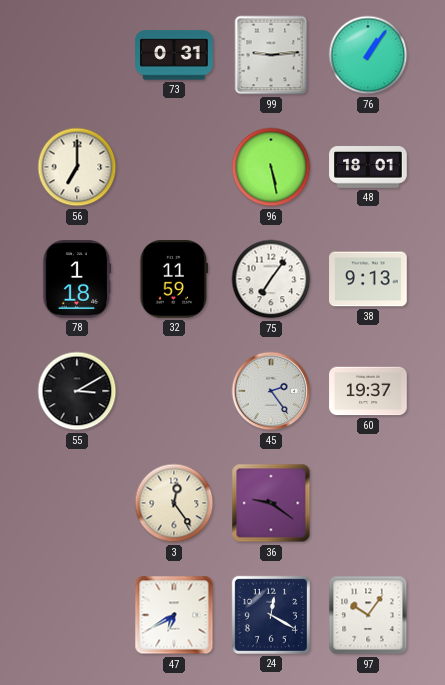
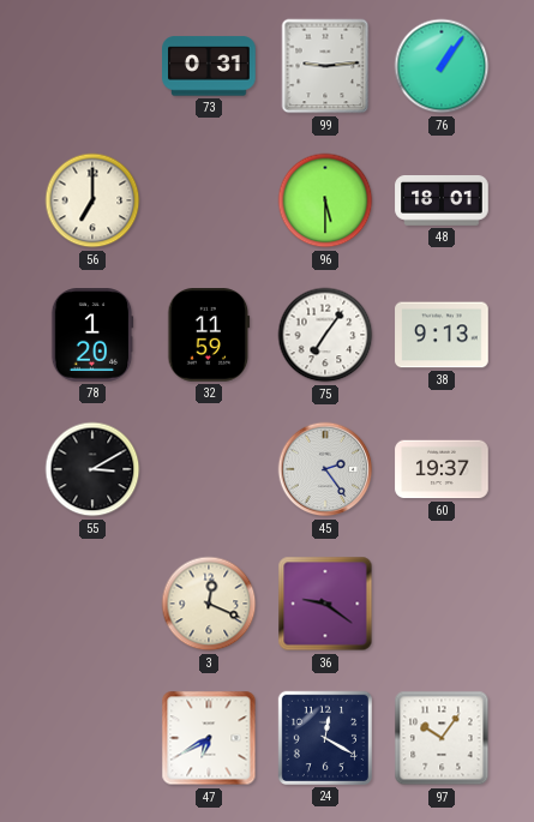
96: 5:28 -> 5:30 (325, 200)
78: 1:18 -> 1:20 (92, 335)
3: 12:24 -> 12:19 (209, 604)
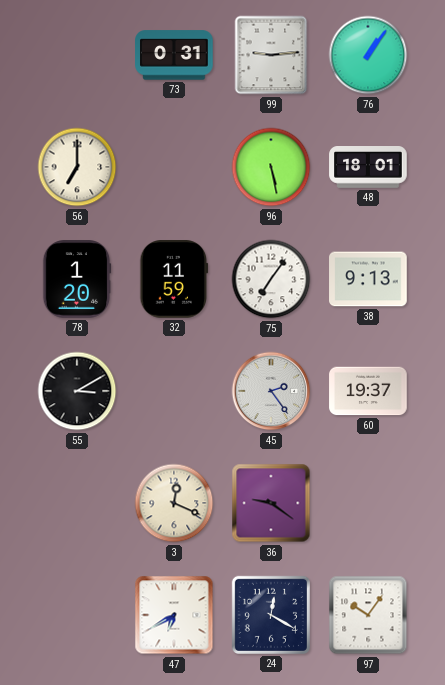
96: 5:30 -> 5:28 (271, 167)
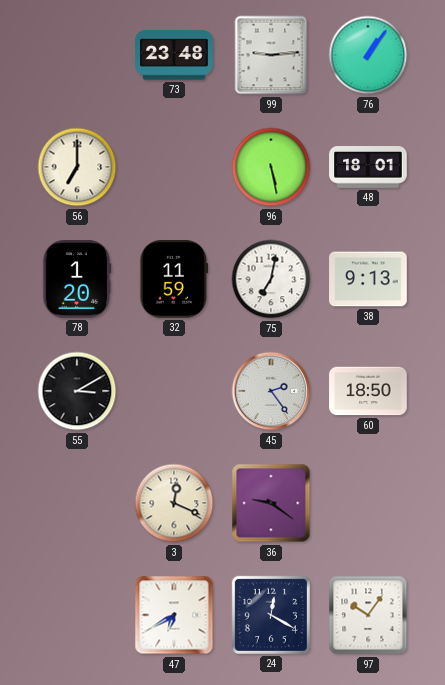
73: 0:31 -> 23:48 (174, 55)
75: 7:06 -> 7:02 (271, 279)
60: 19:37 -> 18:50 (368, 391)
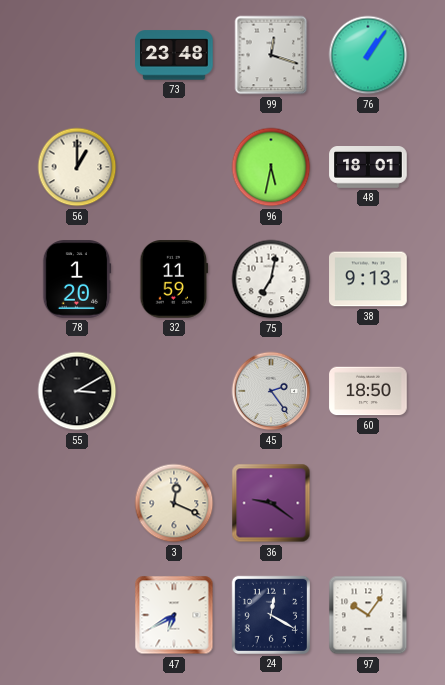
99: 9:14 -> 12:18 (271, 55)
56: 7:00 -> 1:00 (77, 167)
96: 5:28 -> 5:32 (271, 167)
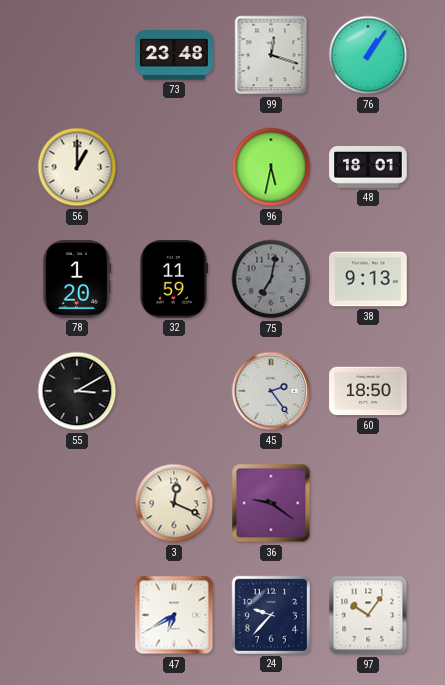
75 dial: white -> grey (271, 279)
24: 12:20 -> 9:37 (271, 615)
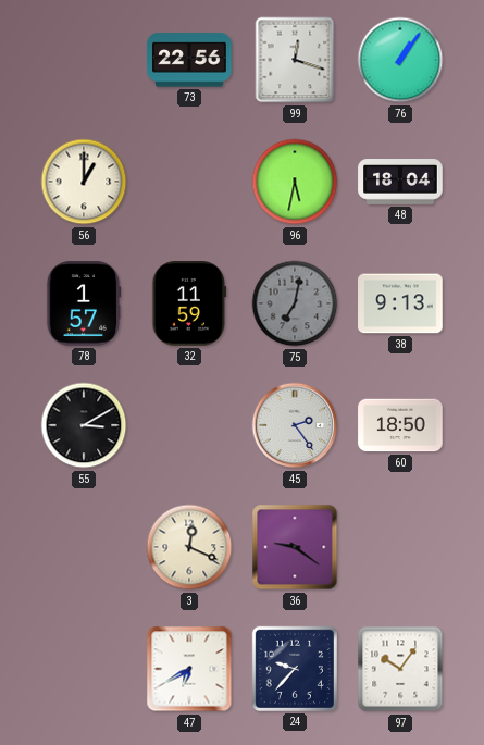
73: 23:48 -> 22:56 (189, 60)
48: 18:01 -> 18:04 (400, 183)
78: 1:20 -> 1:57 (84, 303)
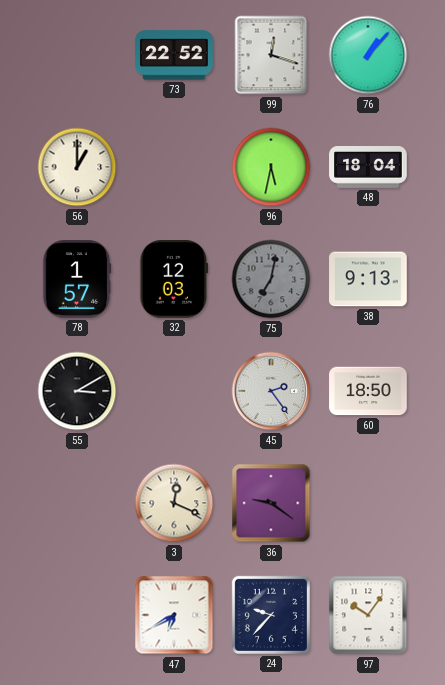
73: 22:56 -> 22:52 (174, 55)
76: 1:06 -> 1:07 (368, 55)
32: 11:59 -> 12:03 (174, 279)
